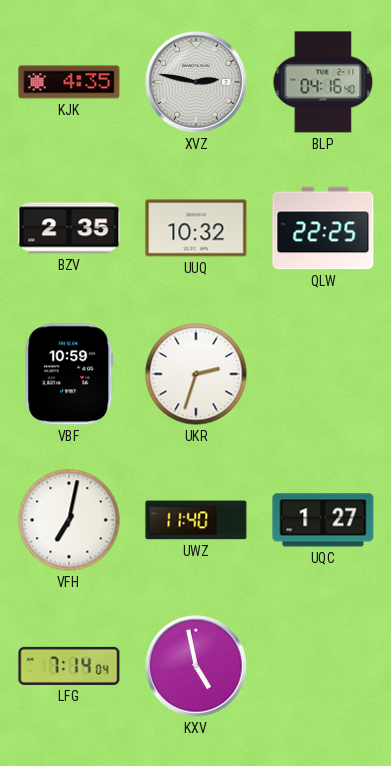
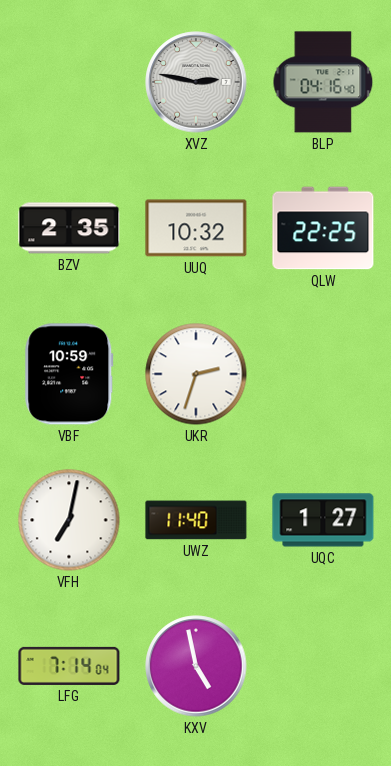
KJK: 4:35 -> none (69, 82)
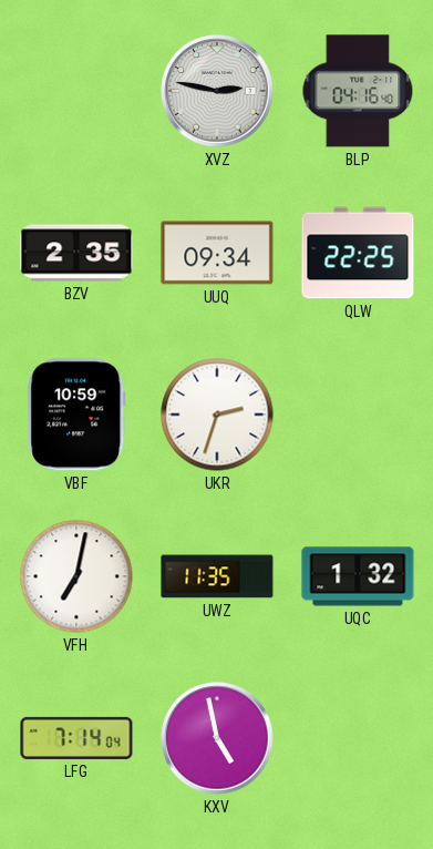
UUQ: 10:32 -> 09:34 (217, 253)
UWZ: 11:40 -> 11:35 (217, 576)
UQC: 1:27 -> 1:32 (358, 576)
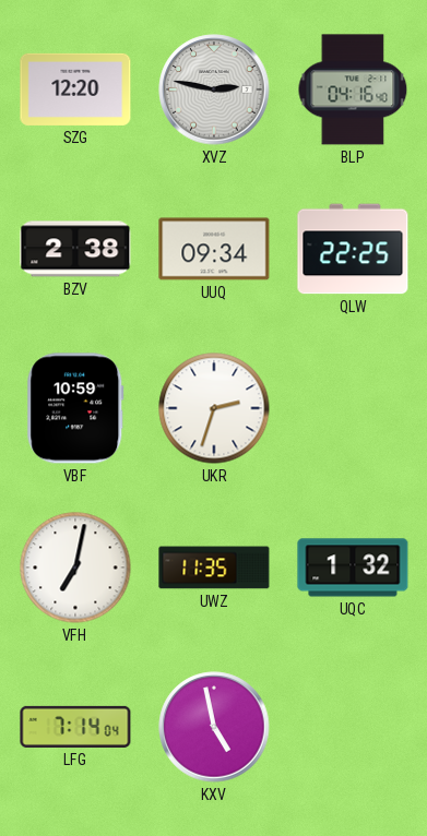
SZG: none -> 12:20 (75, 89)
BZV: 2:35 -> 2:38 (75, 249)
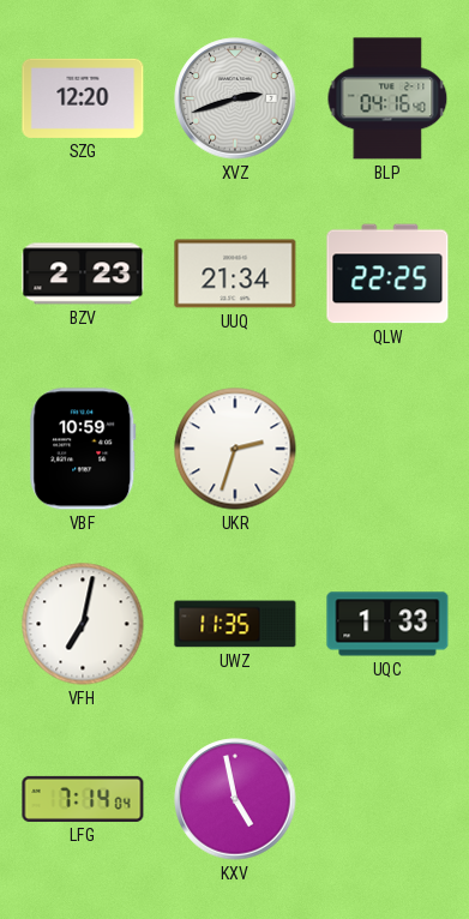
XVZ: 2:47 -> 2:42 (235, 98)
BZV: 2:38 -> 2:23 (83, 274)
UUQ: 09:34 -> 21:34 (235, 274)
UQC: 1:32 -> 1:33 (387, 624)
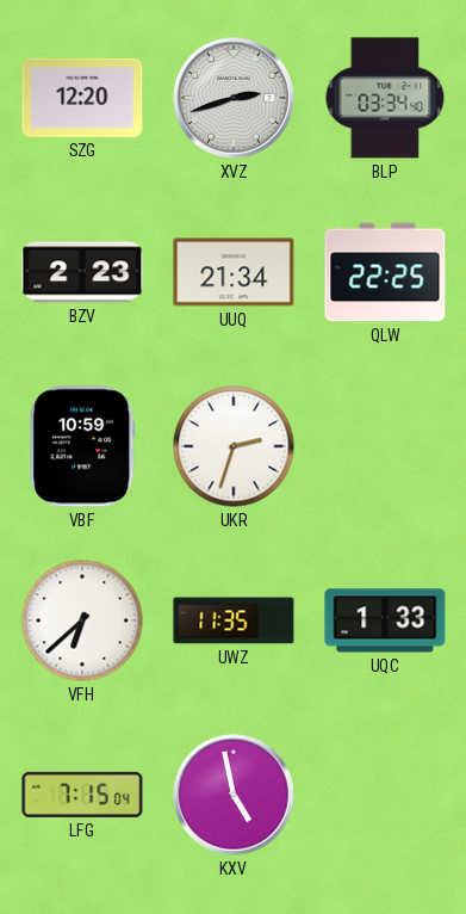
BLP: 04:16 -> 03:34 (385, 98)
VFH: 7:02 -> 6:38 (82, 620)
LFG: 7:14 -> 7:15 (82, 795)
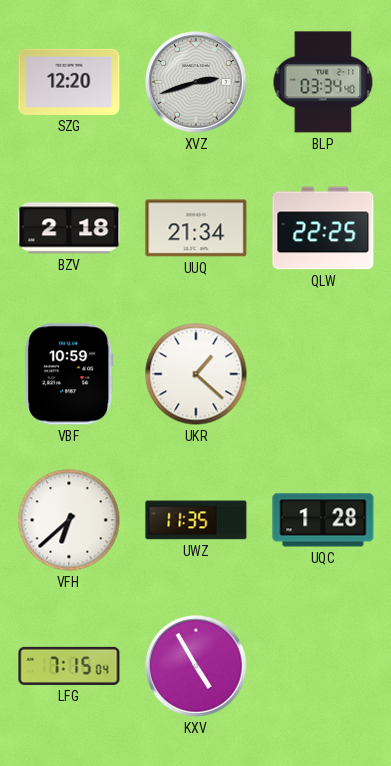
BZV: 2:23 -> 2:18 (69, 228)
UKR: 2:33 -> 1:22 (196, 374)
UQC: 1:33 -> 1:28 (323, 520)
KXV: 4:58 -> 4:55 (196, 666)
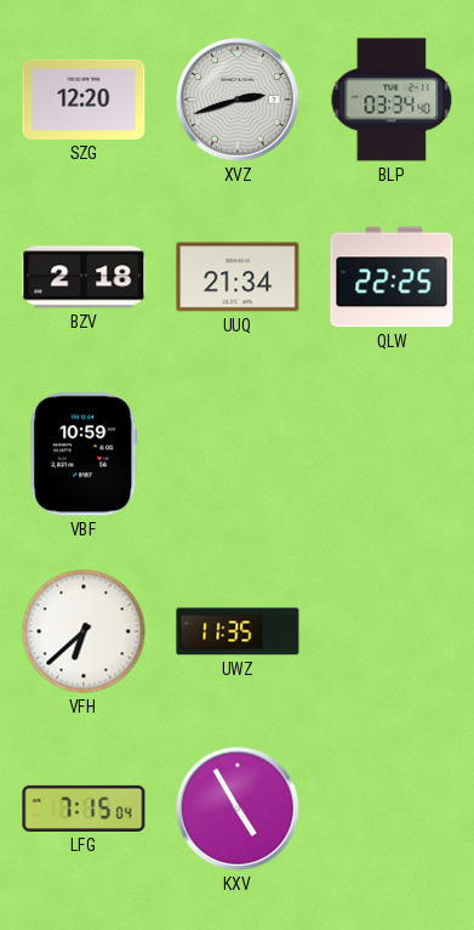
UKR: 1:22 -> none (196, 374)
UQC: 1:28 -> none (323, 520)
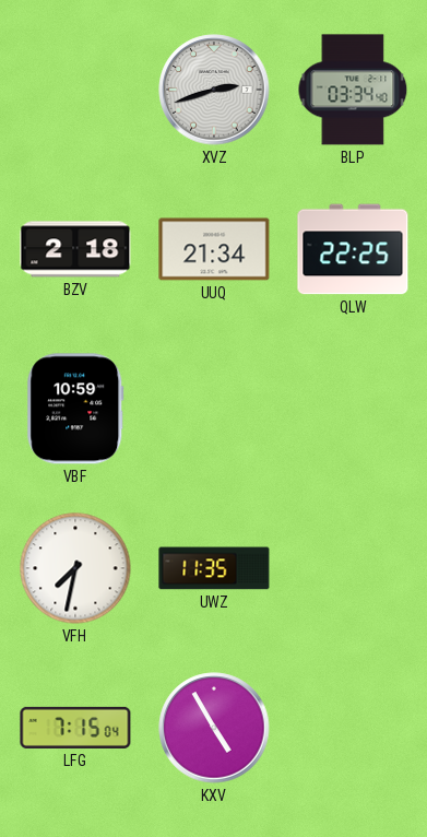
SZG: 12:20 -> none (84, 100)
VFH: 6:38 -> 7:32 (75, 568)
